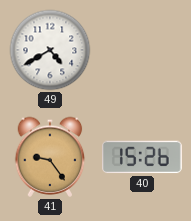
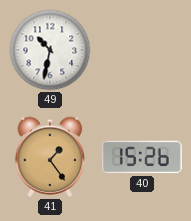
49: 4:40 -> 10:32 (50, 50)
41: 9:24 -> 1:24 (50, 157)
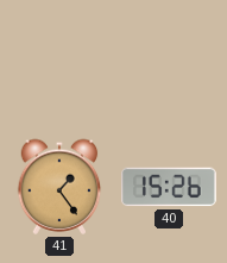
49: 10:32 -> none (50, 50)
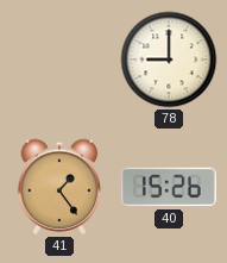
78: none -> 9:00 (169, 60)
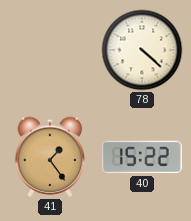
78: 9:00 -> 4:22 (142, 50)
40: 15:26 -> 15:22 (143, 157)
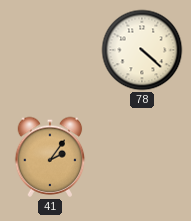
41: 1:24 -> 2:06 (50, 157)
40: 15:22 -> none (143, 157)
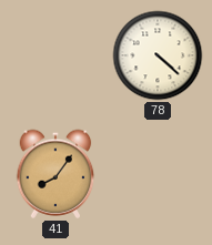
41: 2:06 -> 8:06 (55, 174)
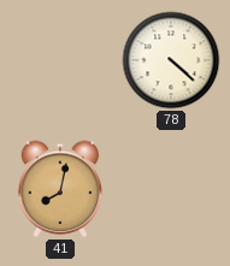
41: 8:06 -> 8:02 (60, 189)
